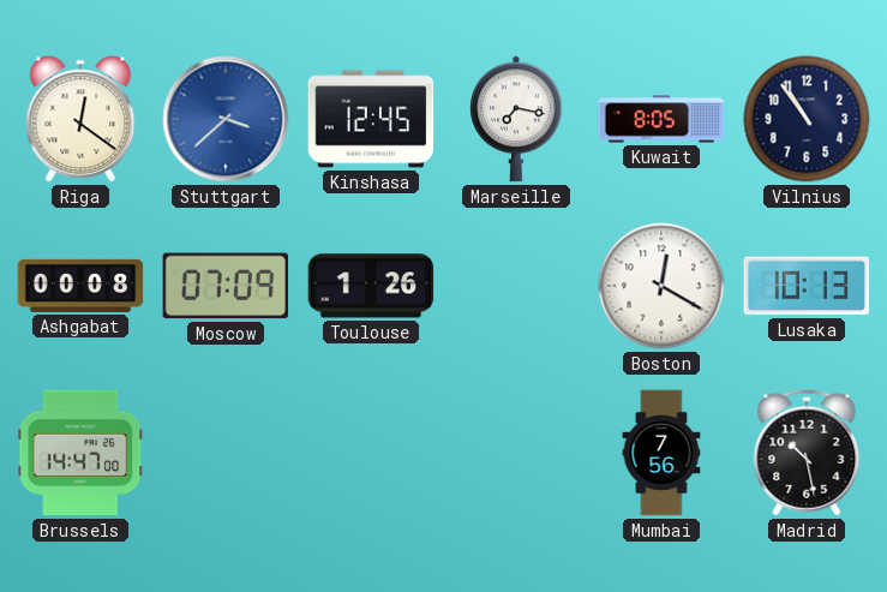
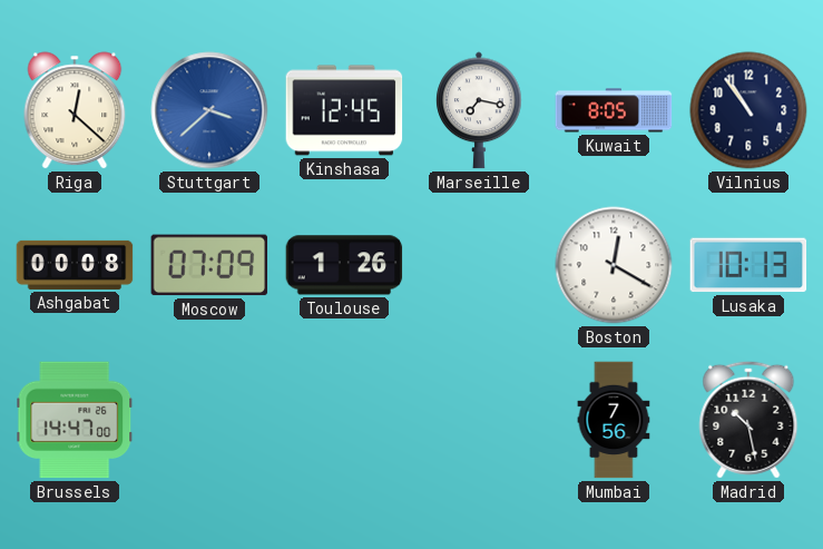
Riga: 12:21 -> 12:22 (75, 110)
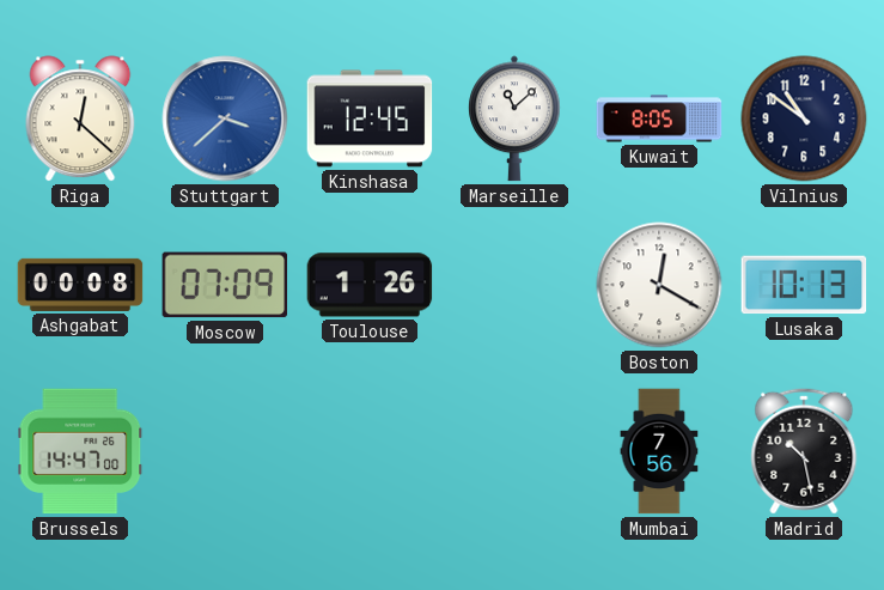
Marseille: 7:17 -> 11:08 (514, 118)
Vilnius: 10:54 -> 10:51 (804, 118)
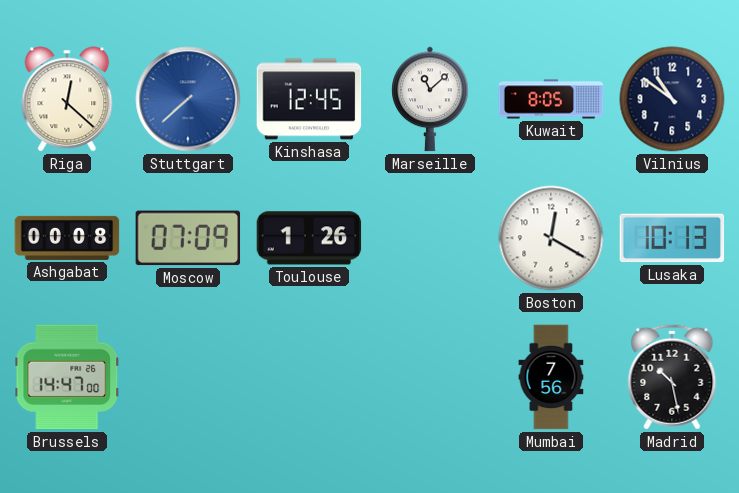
Stuttgart: 3:38 -> 7:38 (188, 99)
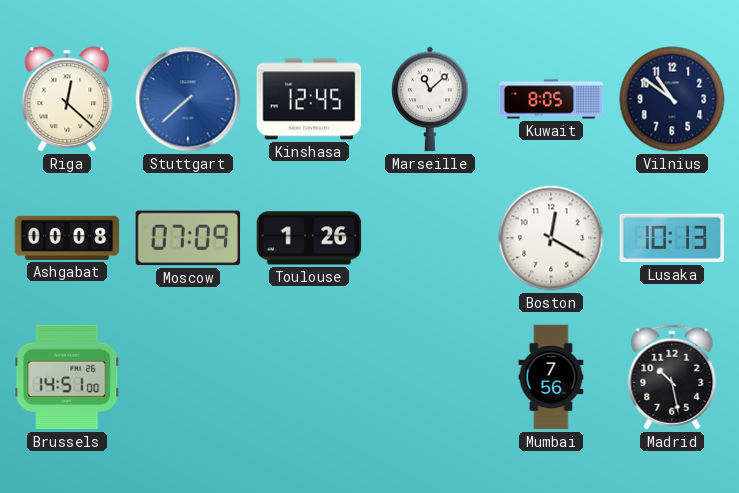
Brussels: 14:47 -> 14:51 (67, 377)
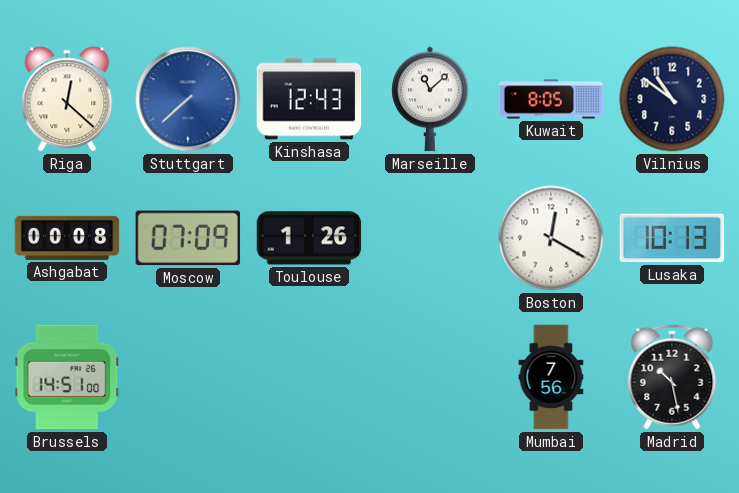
Kinshasa: 12:45 -> 12:43 (309, 99)
